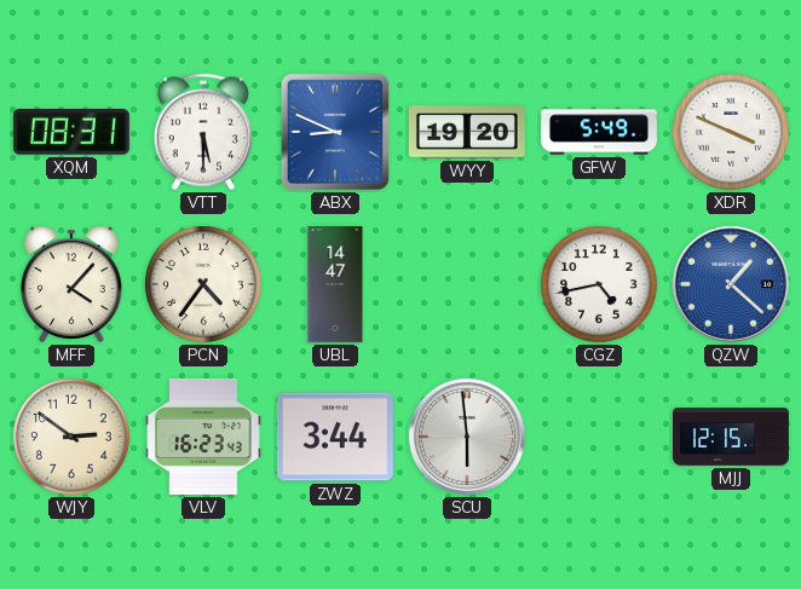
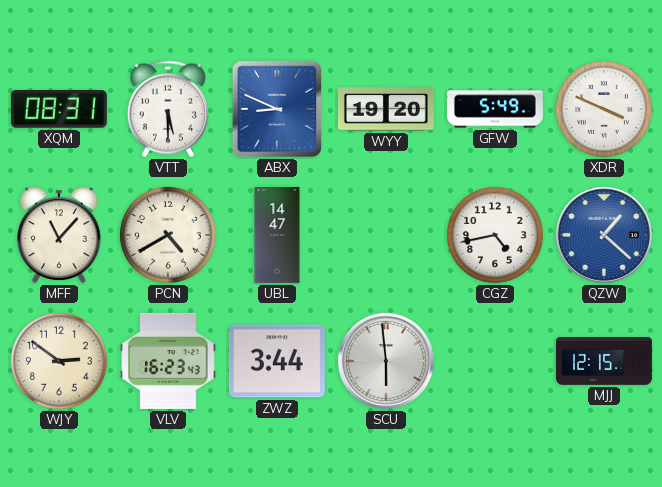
MFF: 4:07 -> 11:07 (59, 235)
PCN: 4:36 -> 4:40 (168, 235)
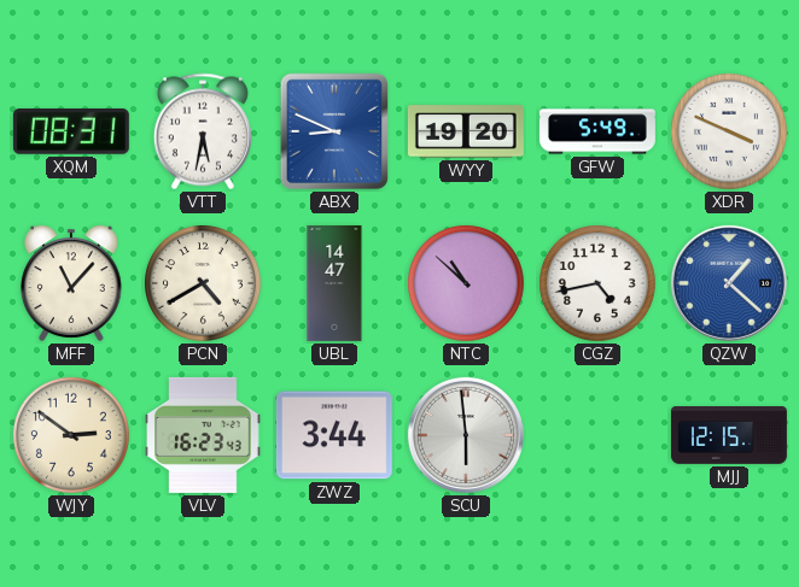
VTT: 5:30 -> 5:32 (203, 131)
NTC: none -> 10:52 (466, 283)
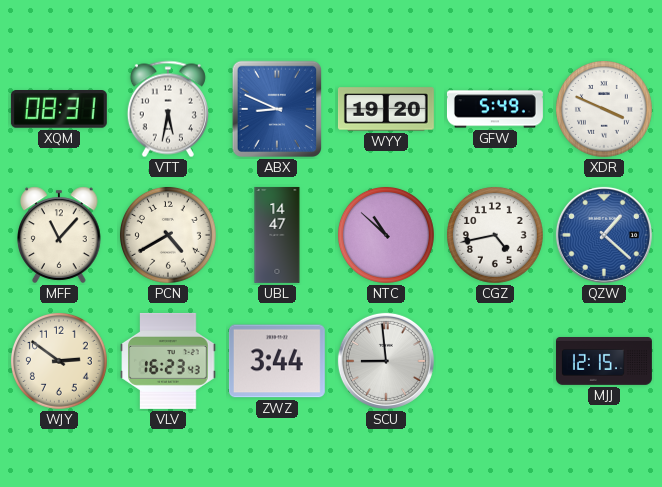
SCU: 5:59 -> 8:59 (386, 361)
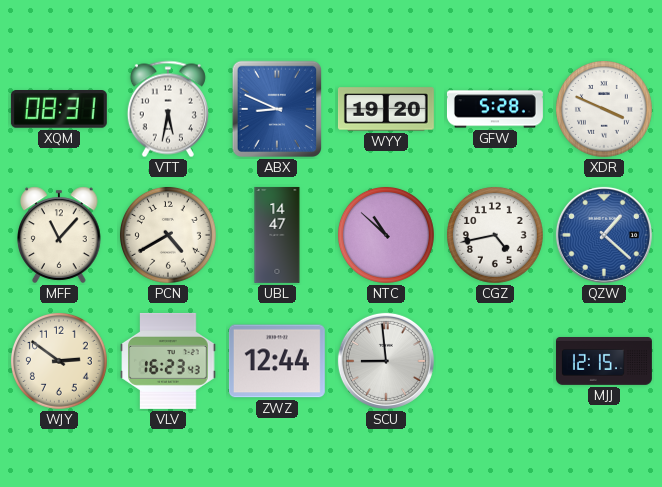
GFW: 5:49 -> 5:28 (495, 109)
ZWZ: 3:44 -> 12:44 (277, 361)
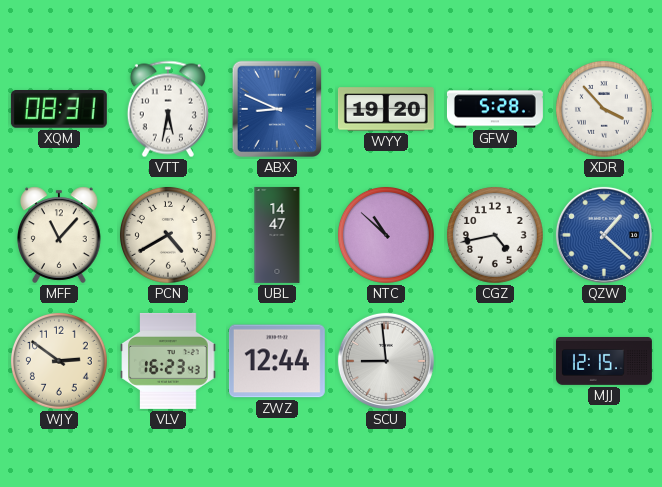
XDR: 3:49 -> 3:53 (604, 109)
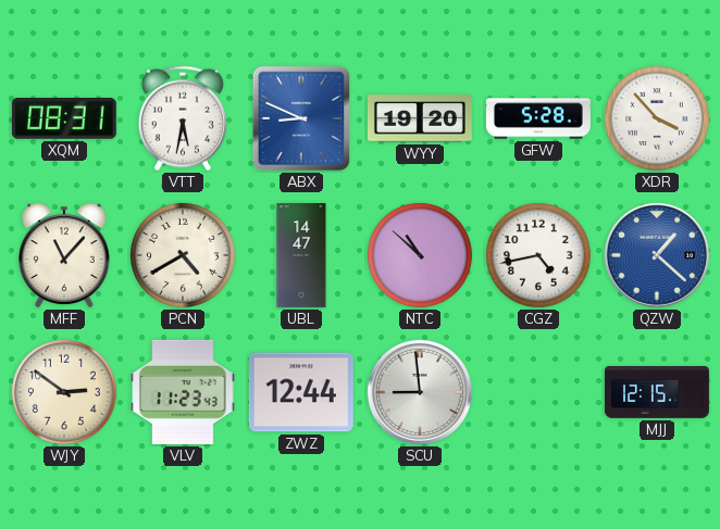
VLV: 16:23 -> 11:23 (183, 392)
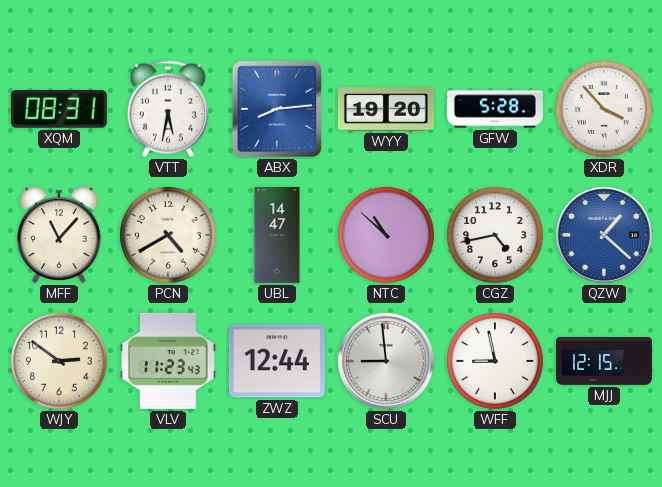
ABX: 8:49 -> 8:14 (276, 109)
WFF: none -> 8:58 (495, 361)
